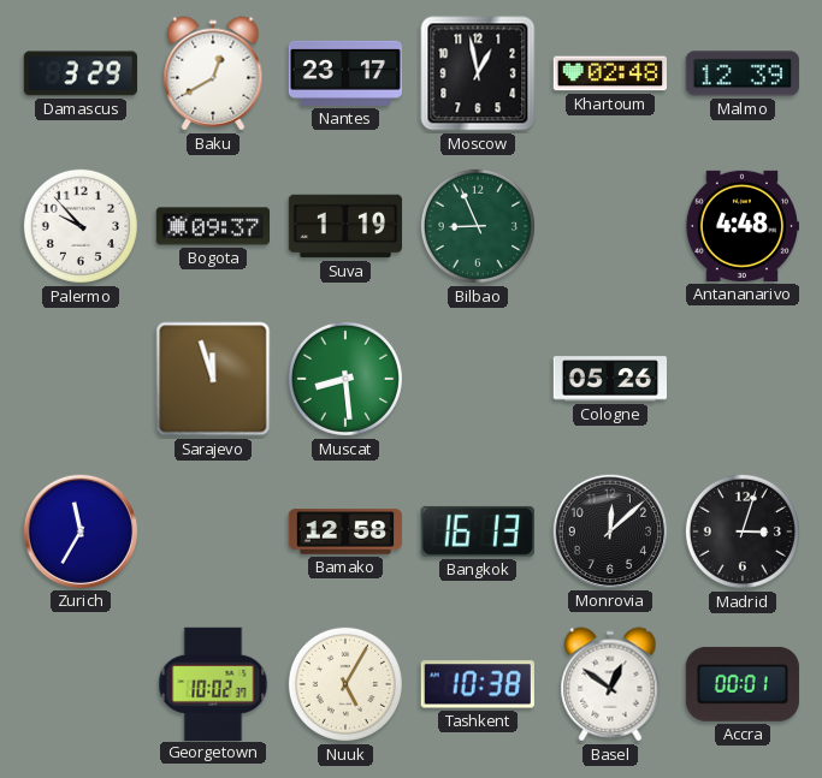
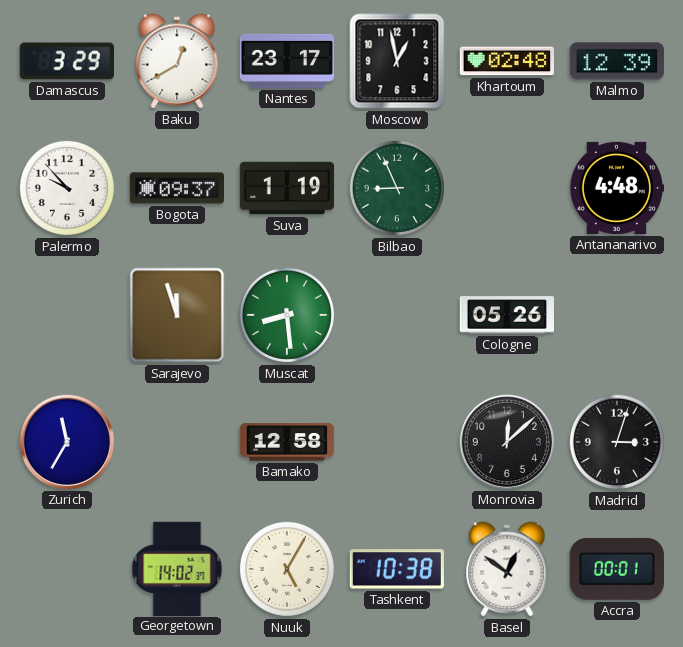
Bangkok: 16:13 -> none (478, 531)
Georgetown: 10:02 -> 14:02 (177, 568)
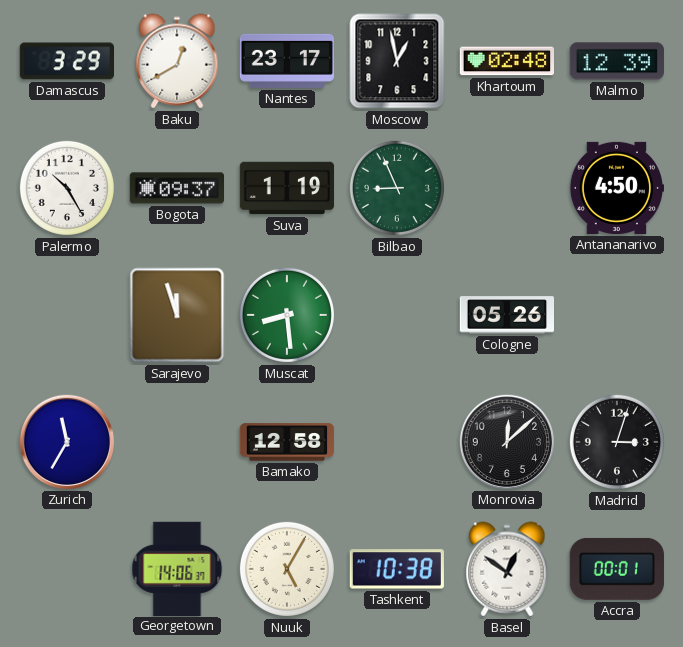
Palermo: 9:53 -> 10:25 (67, 188)
Antananarivo: 4:48 -> 4:50 (617, 188)
Georgetown: 14:02 -> 14:06 (177, 568)
